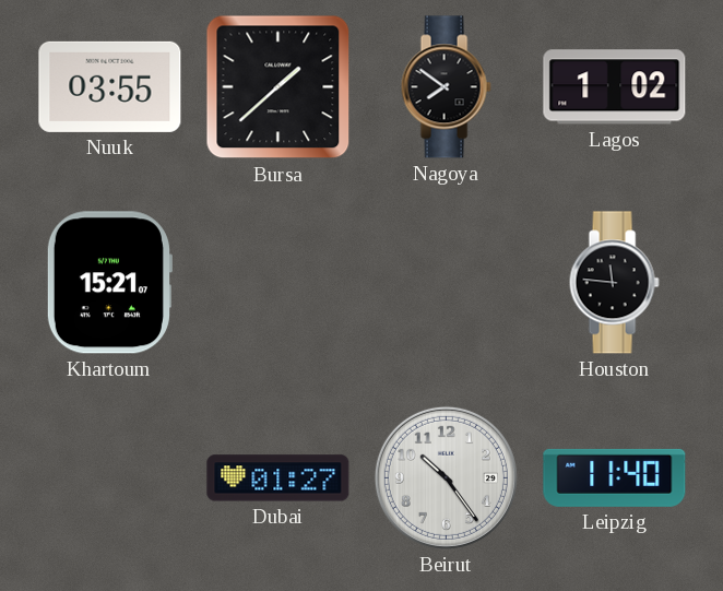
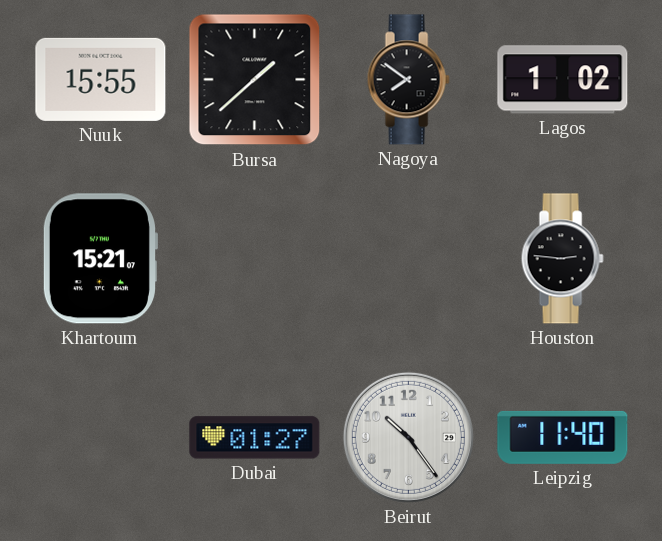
Nuuk: 03:55 -> 15:55 (101, 79)
Houston: 11:46 -> 2:46 (562, 259)
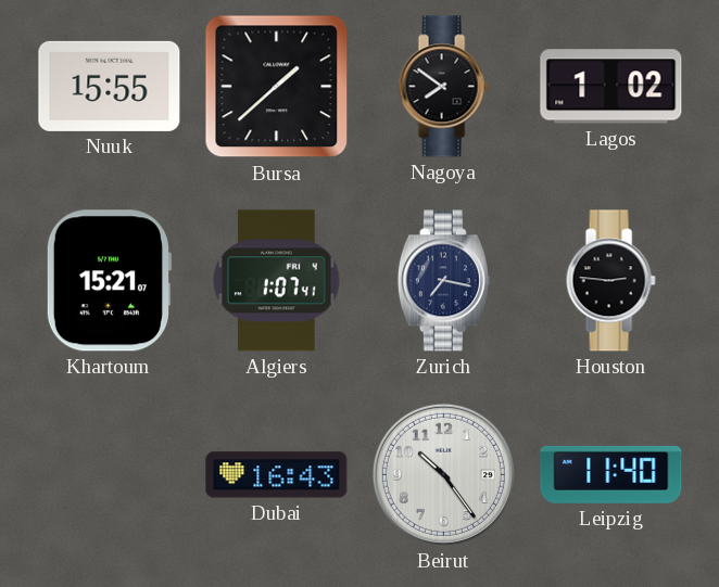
Algiers: none -> 1:07 (277, 281)
Zurich: none -> 7:17 (443, 281)
Dubai: 01:27 -> 16:43 (277, 475)
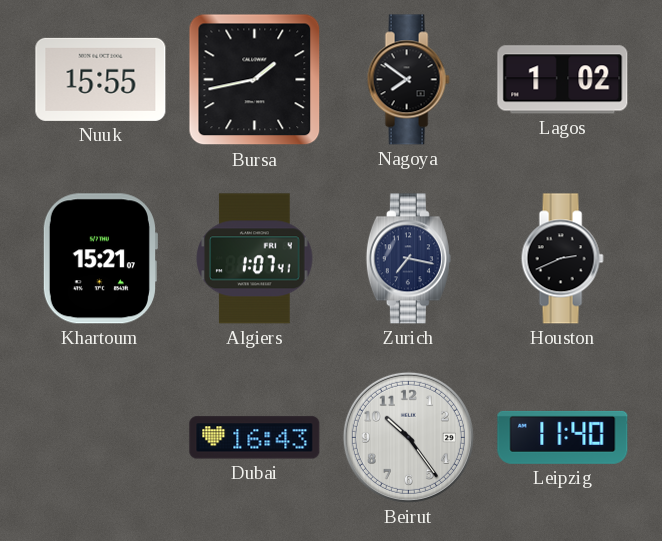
Bursa: 1:38 -> 1:43 (255, 80)
Houston: 2:46 -> 2:41 (562, 259)
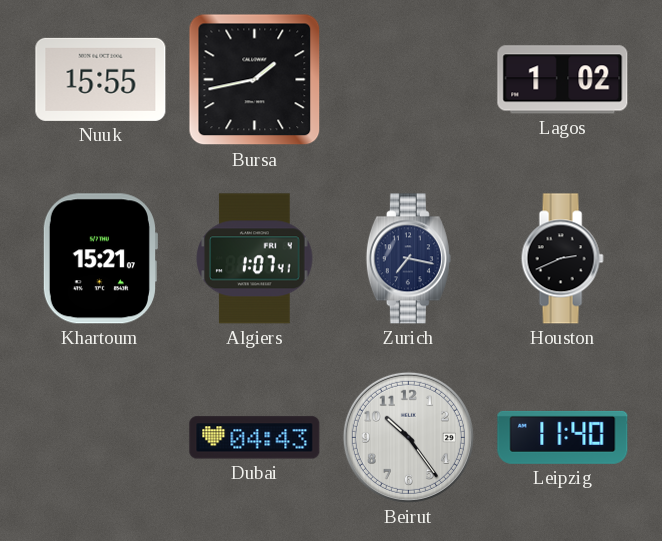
Nagoya: 7:51 -> none (408, 80)
Dubai: 16:43 -> 04:43 (255, 438)
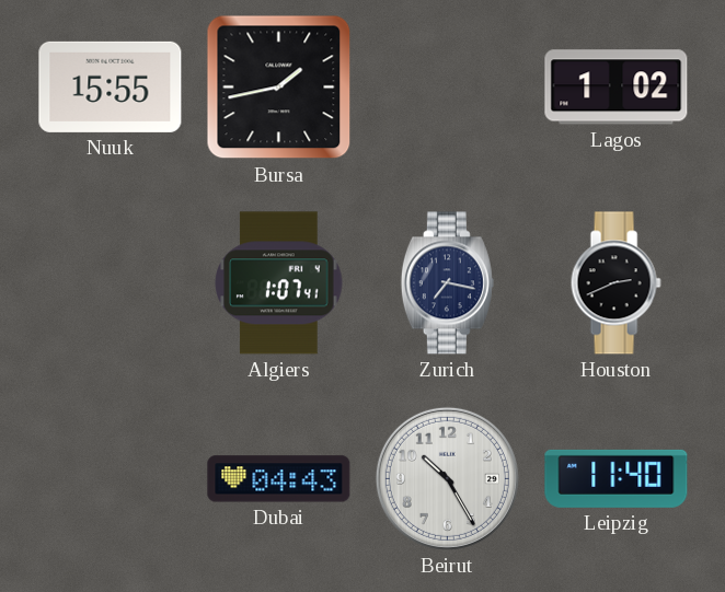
Khartoum: 15:21 -> none (100, 259)
Beirut: 10:24 -> 10:25 (447, 478)
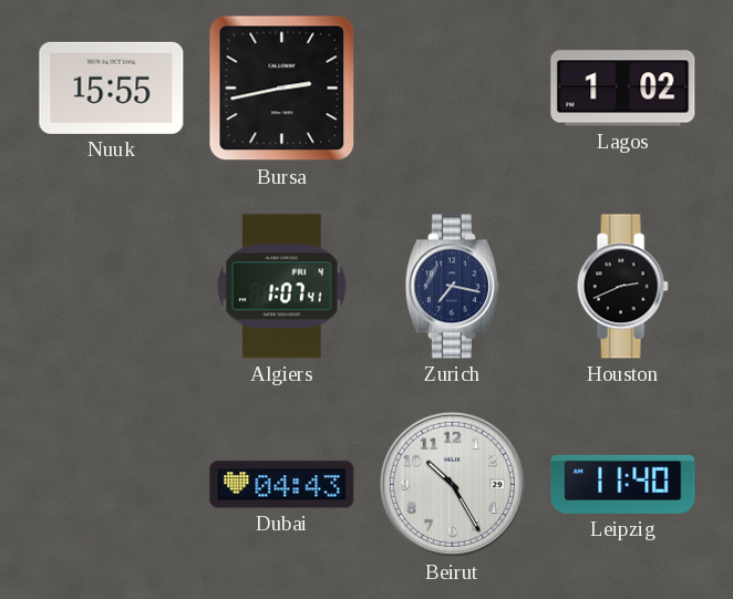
Bursa: 1:43 -> 2:43 (282, 89)
